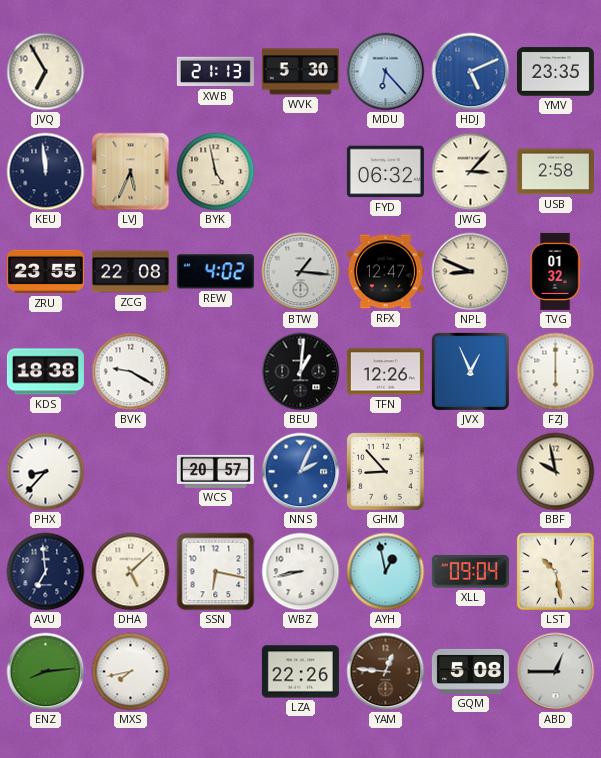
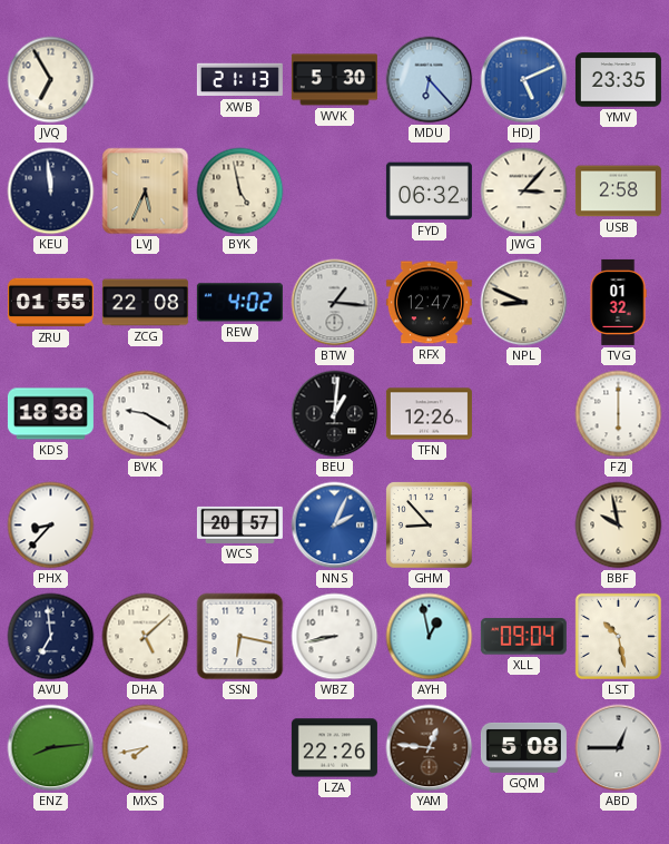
ZRU: 23:55 -> 01:55 (50, 303)
JVX: 12:56 -> none (470, 371)
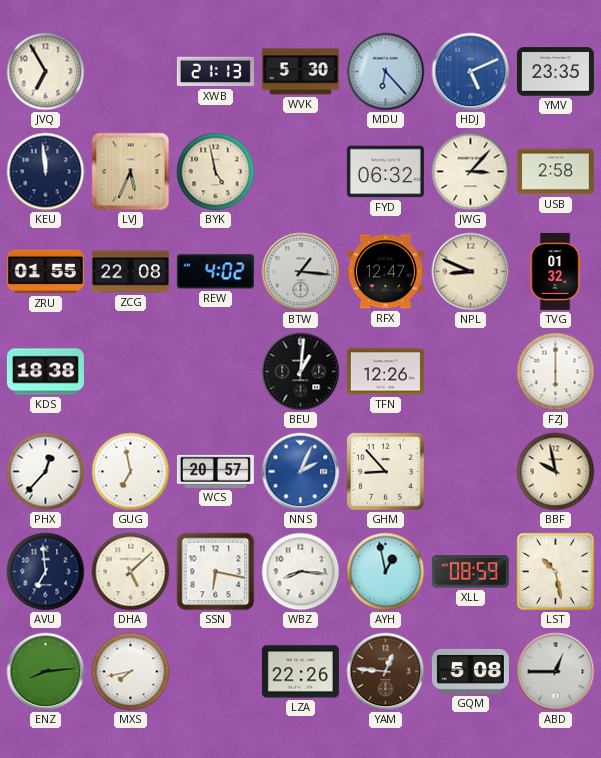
BVK: 9:20 -> none (146, 414)
PHX: 8:37 -> 12:37 (46, 472)
GUG: none -> 6:58 (131, 472)
WBZ: 8:43 -> 8:16 (301, 572)
XLL: 09:04 -> 08:59 (470, 572)
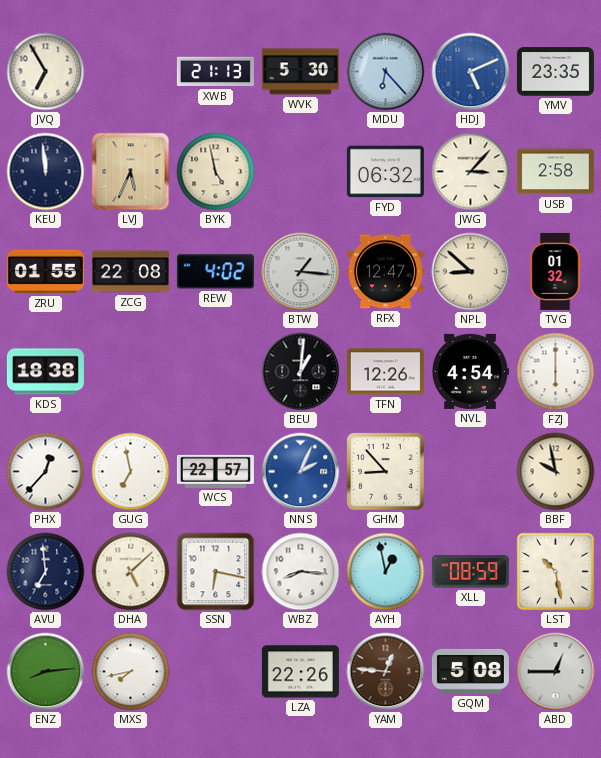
NPL: 8:49 -> 8:52 (471, 272)
NVL: none -> 4:54 (470, 371)
WCS: 20:57 -> 22:57 (215, 471)
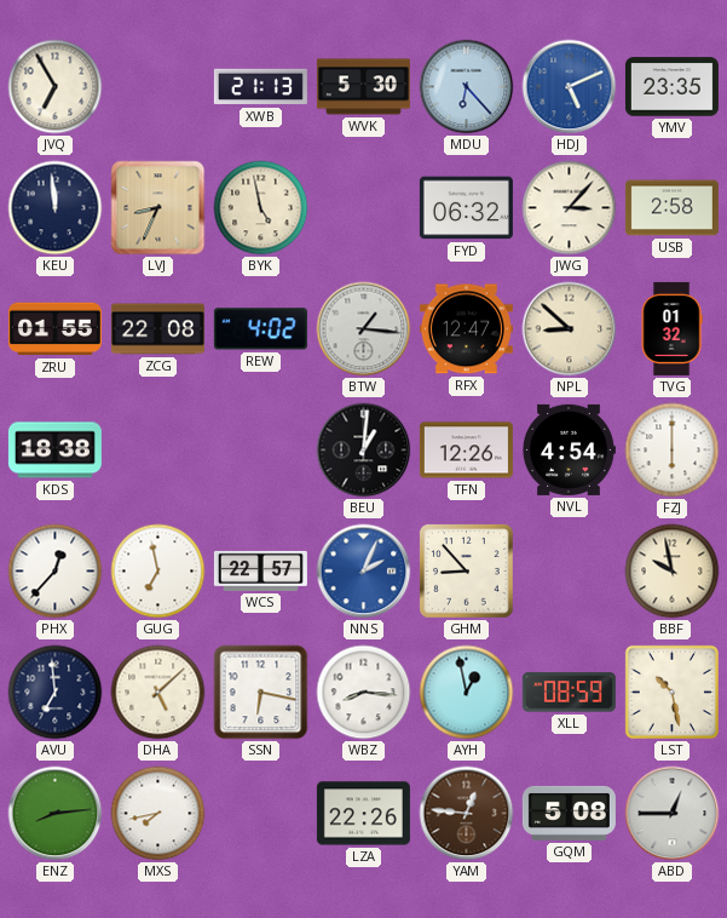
LVJ: 5:34 -> 8:34 (158, 208)
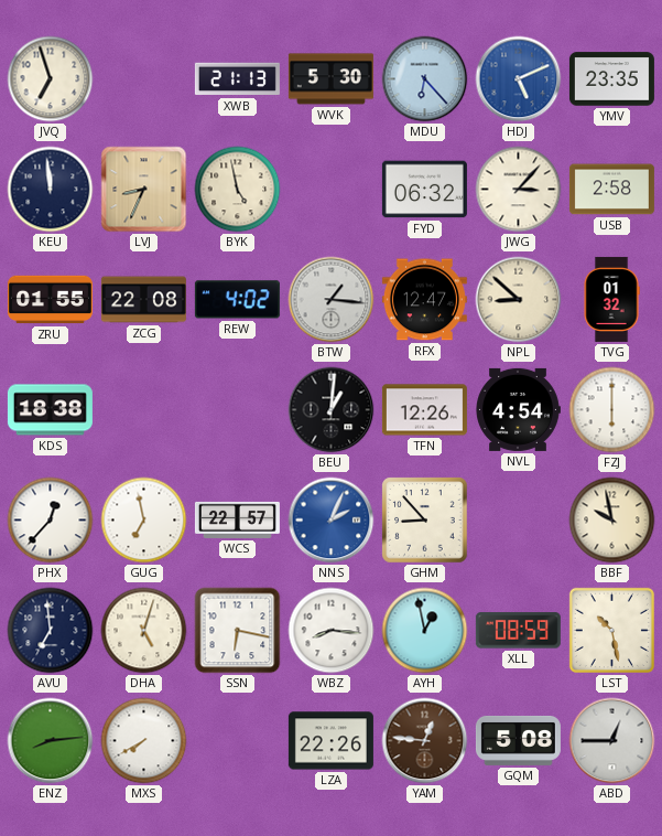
JVQ: 6:55 -> 6:57 (51, 79)
DHA: 5:08 -> 5:03 (144, 631)
MXS: 7:43 -> 7:40 (144, 741)
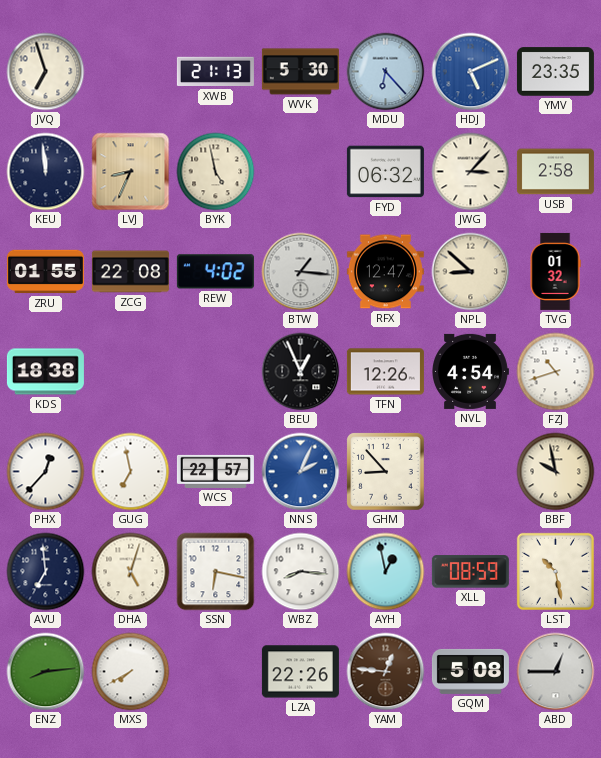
BEU: 1:01 -> 12:56 (301, 372)
FZJ: 6:00 -> 10:42 (556, 372)
